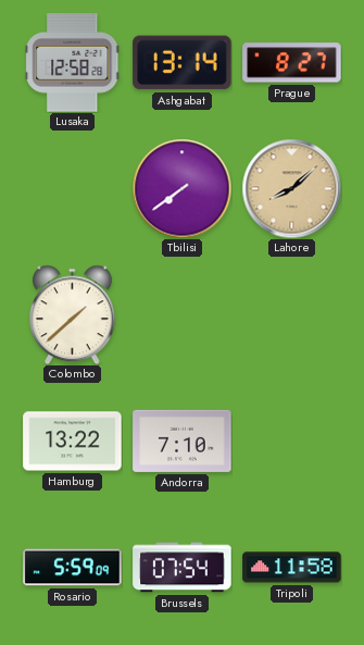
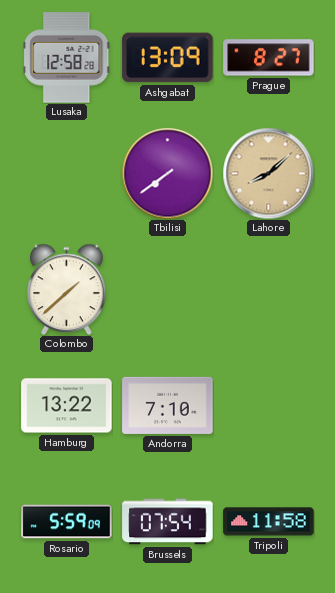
Ashgabat: 13:14 -> 13:09 (168, 58)
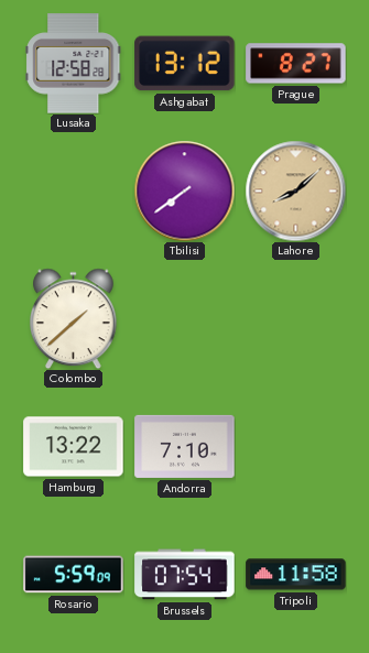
Ashgabat: 13:09 -> 13:12 (185, 64)
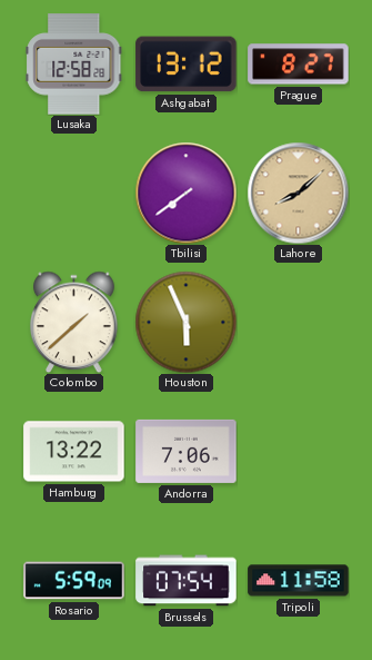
Houston: none -> 5:56 (185, 322)
Andorra: 7:10 -> 7:06 (187, 451)
